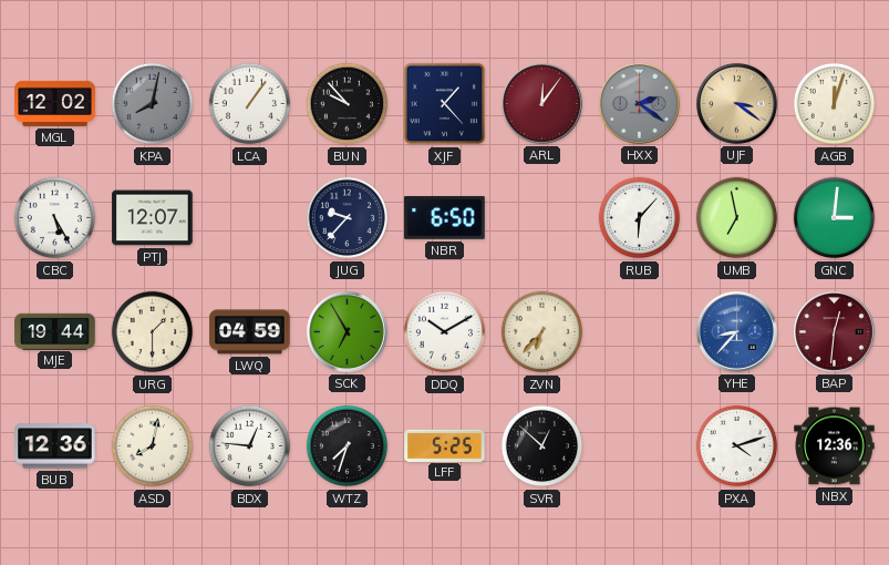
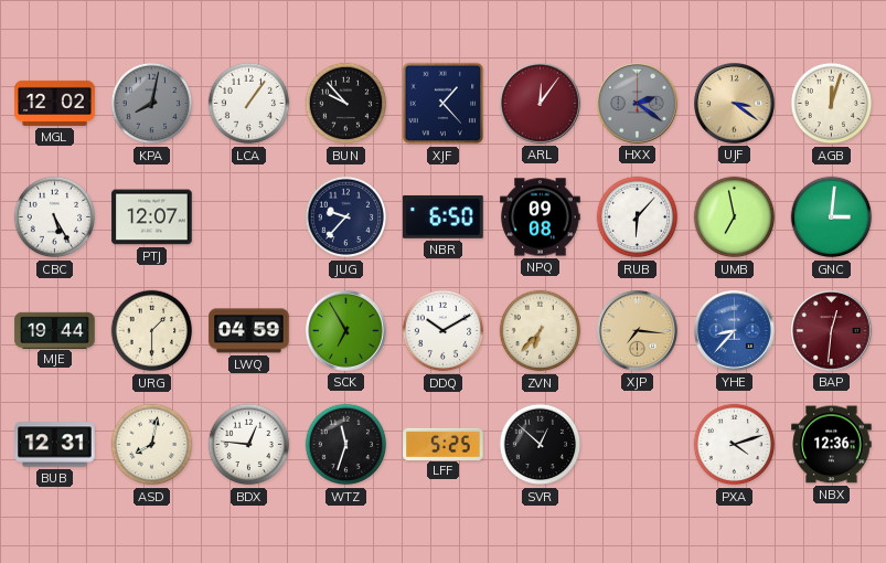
NPQ: none -> 09:08 (541, 217)
XJP: none -> 7:16 (638, 331)
BUB: 12:36 -> 12:31 (55, 445)
WTZ: 7:33 -> 11:33 (346, 445)
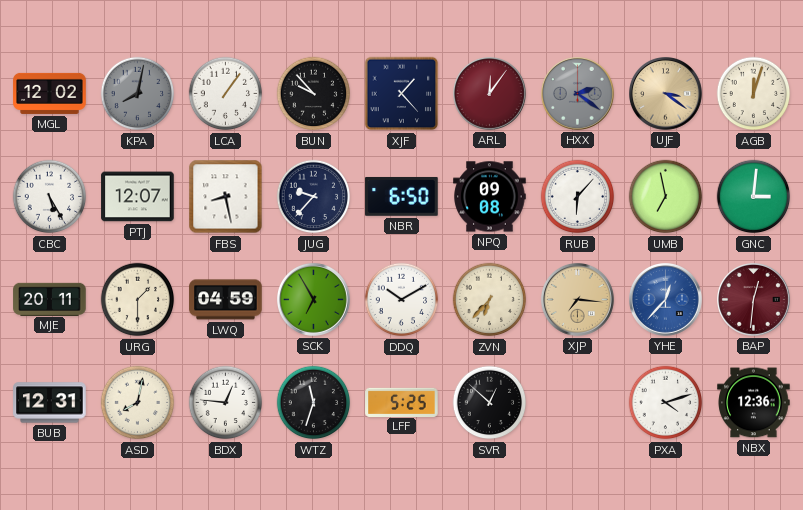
FBS: none -> 8:28 (226, 197)
MJE: 19:44 -> 20:11 (50, 299)
YHE: 8:37 -> 12:37 (666, 300)
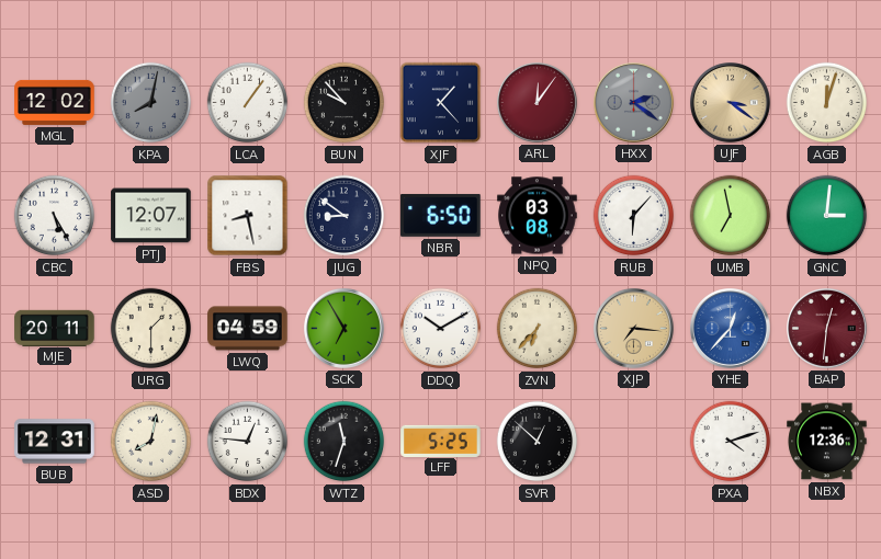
JUG: 9:37 -> 8:51 (345, 216)
NPQ: 09:08 -> 03:08 (538, 216)
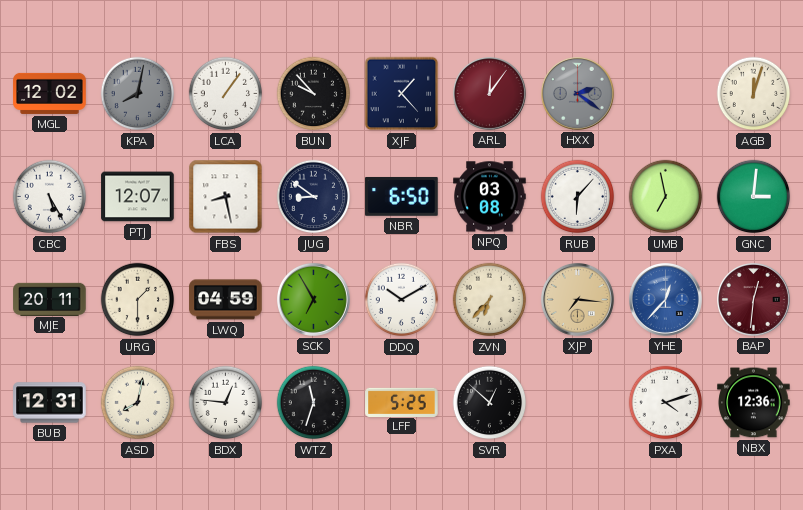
UJF: 3:21 -> none (731, 103)
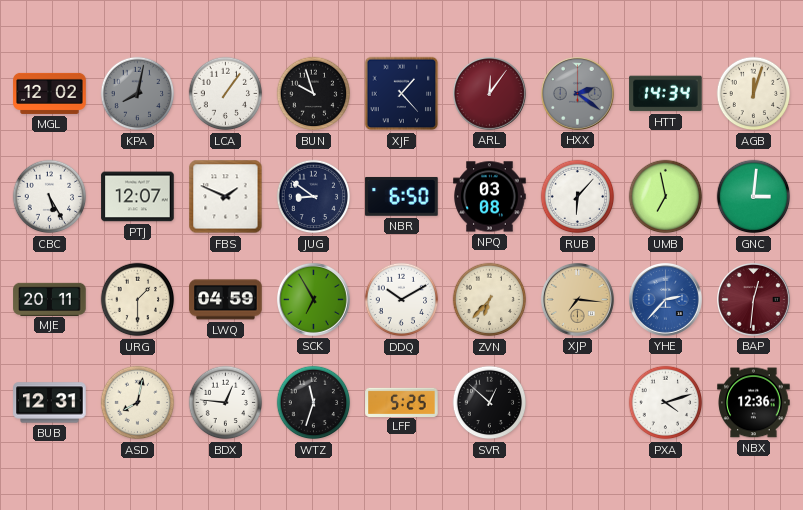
BUN: 9:53 -> 9:57 (314, 94)
HTT: none -> 14:34 (666, 94)
FBS: 8:28 -> 1:49 (226, 197)
YHE: 12:37 -> 2:37 (666, 300)
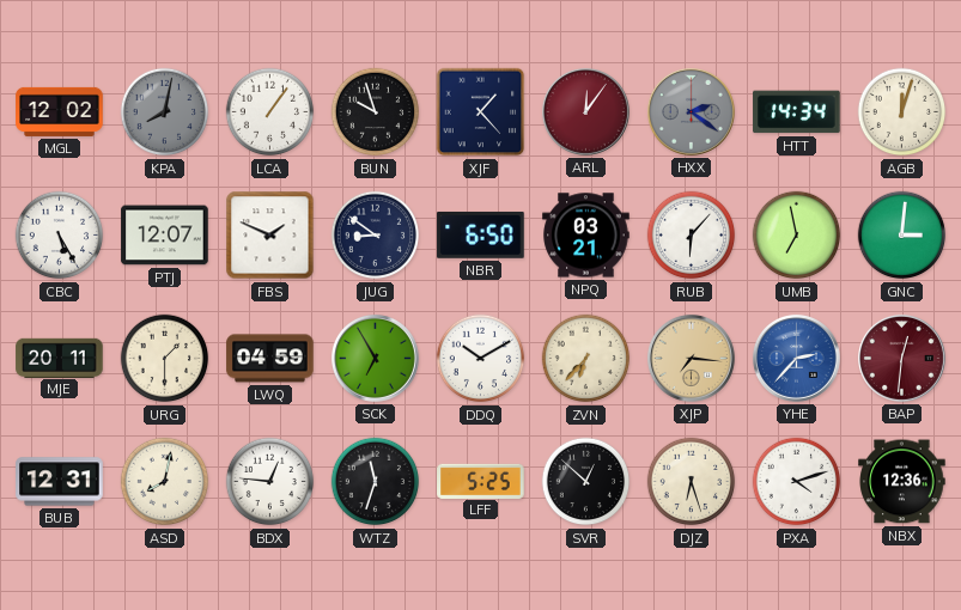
NPQ: 03:08 -> 03:21 (586, 236)
DJZ: none -> 6:27 (692, 482)
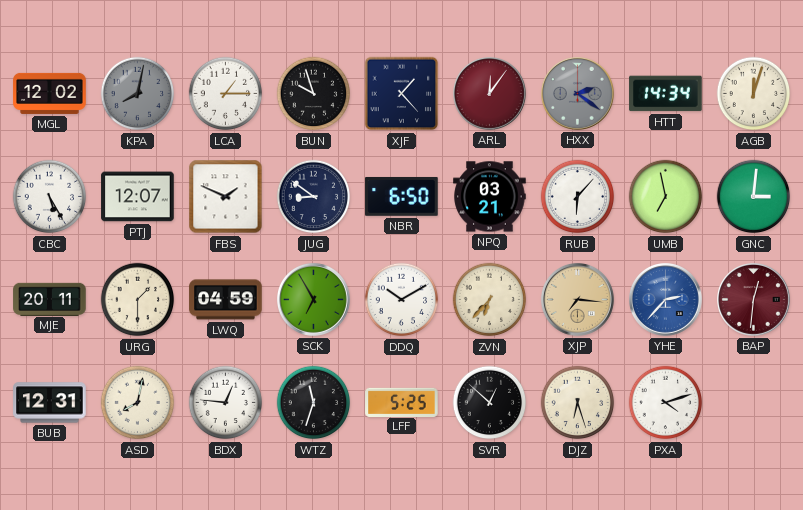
LCA: 1:06 -> 1:15 (226, 94)
NBX: 12:36 -> none (902, 482)
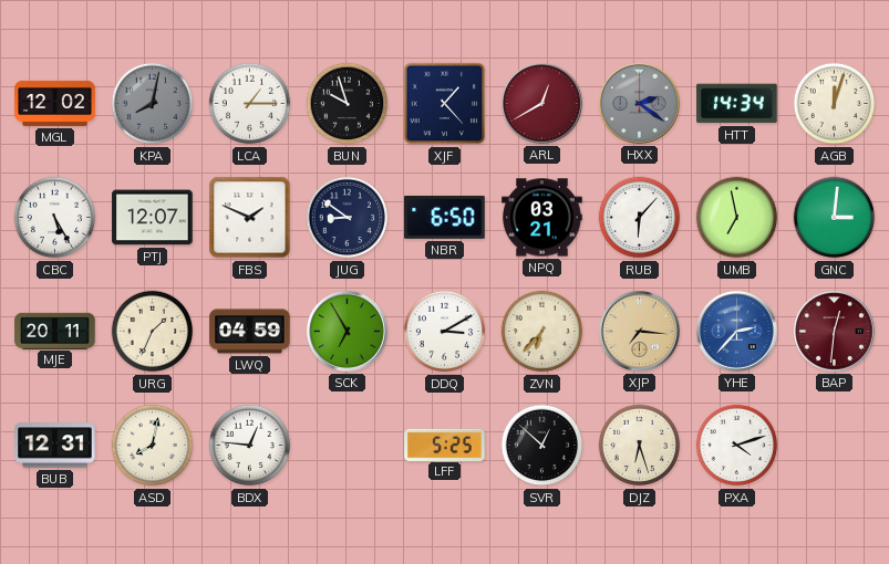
ARL: 12:06 -> 12:40 (542, 104)
URG: 1:30 -> 1:34 (153, 332)
DDQ: 10:10 -> 3:10 (445, 332)
WTZ: 11:33 -> none (314, 403)
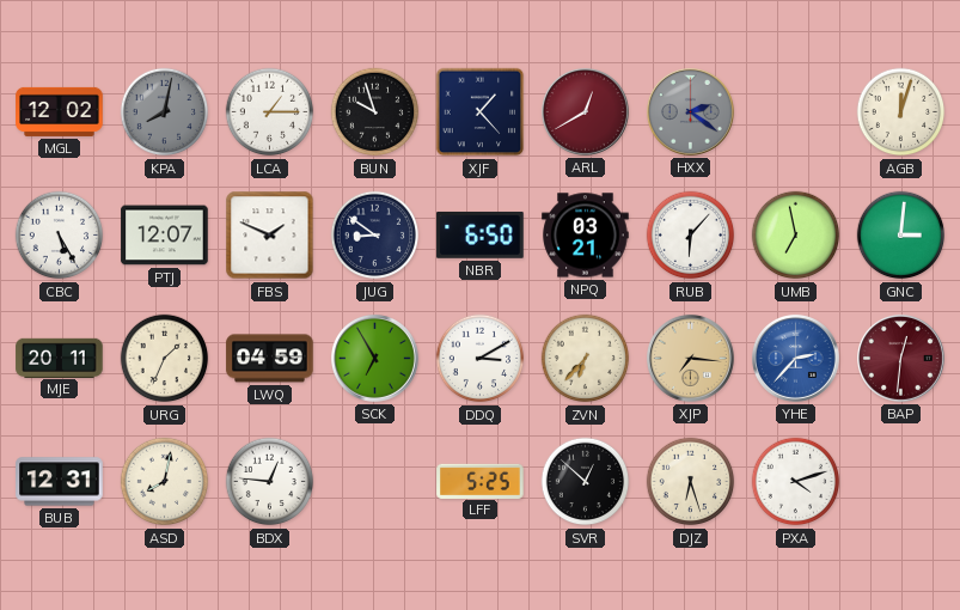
HTT: 14:34 -> none (737, 104)
